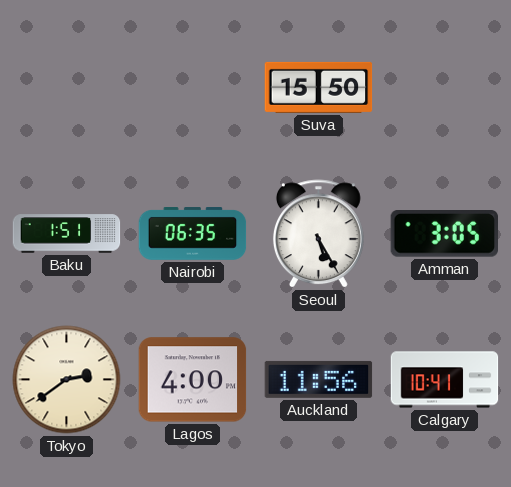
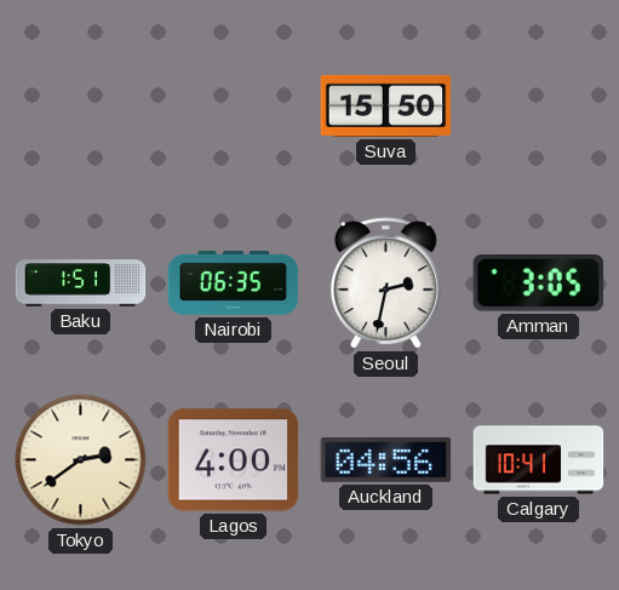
Seoul: 5:25 -> 2:32 (385, 283)
Auckland: 11:56 -> 04:56 (386, 459)
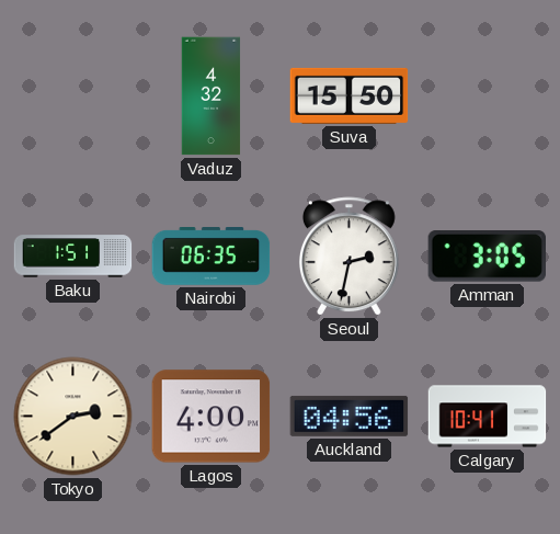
Vaduz: none -> 4:32 (212, 96)
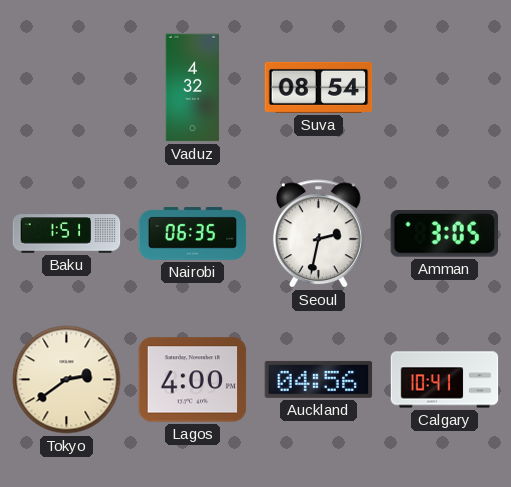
Suva: 15:50 -> 08:54 (319, 87)
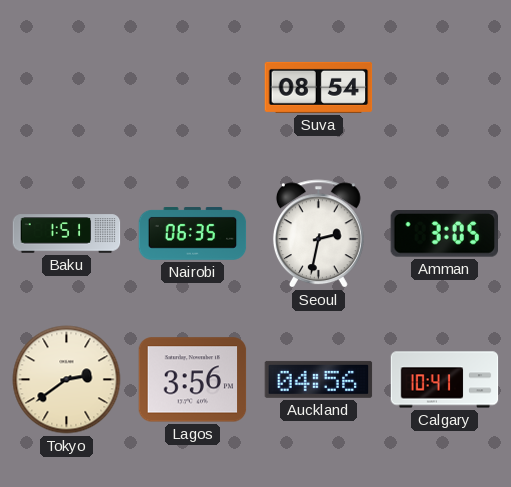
Vaduz: 4:32 -> none (193, 88)
Lagos: 4:00 -> 3:56 (193, 380)
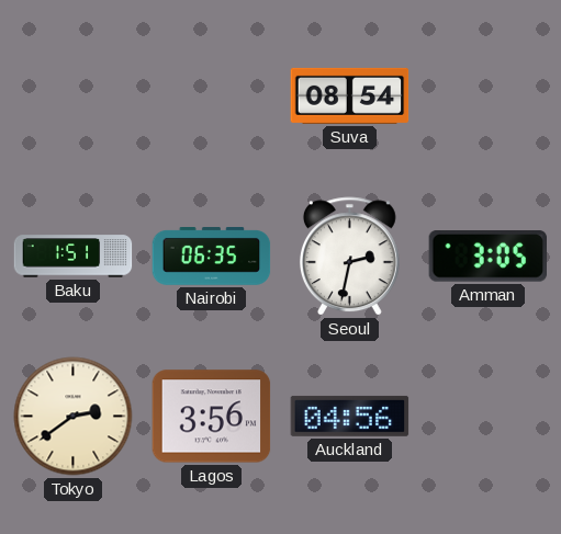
Calgary: 10:41 -> none (445, 380)
